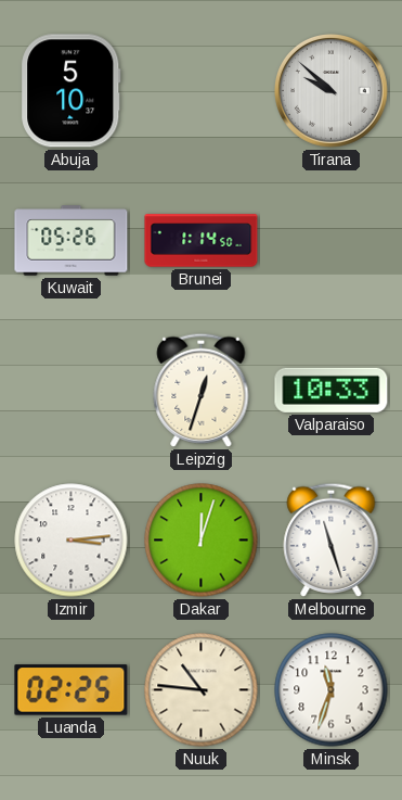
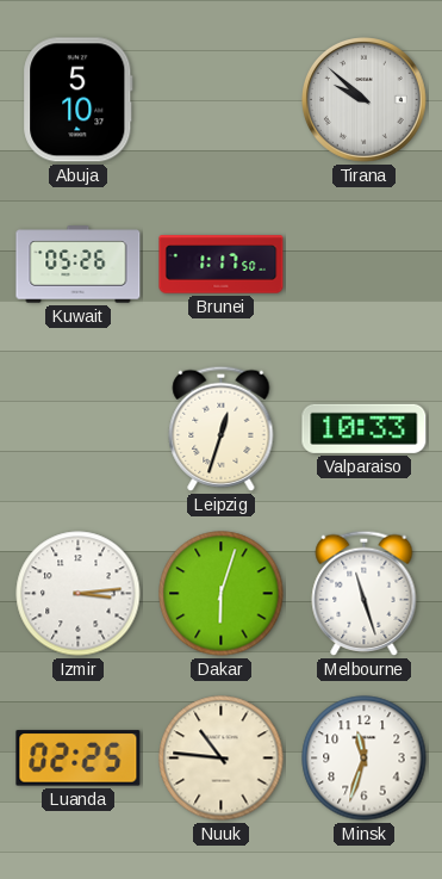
Brunei: 1:14 -> 1:17 (222, 265)
Dakar: 12:03 -> 6:03 (222, 594)
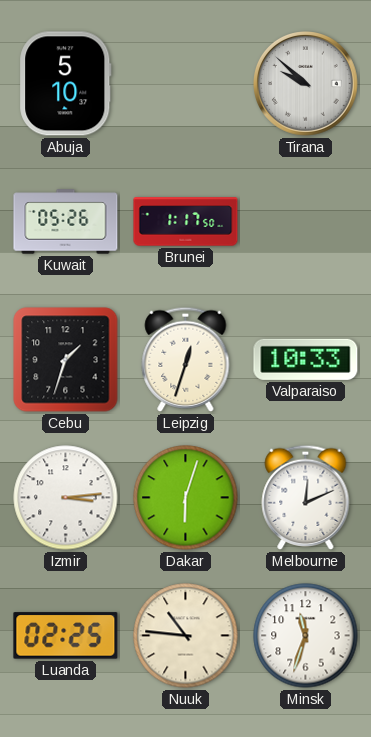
Cebu: none -> 1:33 (66, 360)
Melbourne: 11:27 -> 12:11 (306, 497)
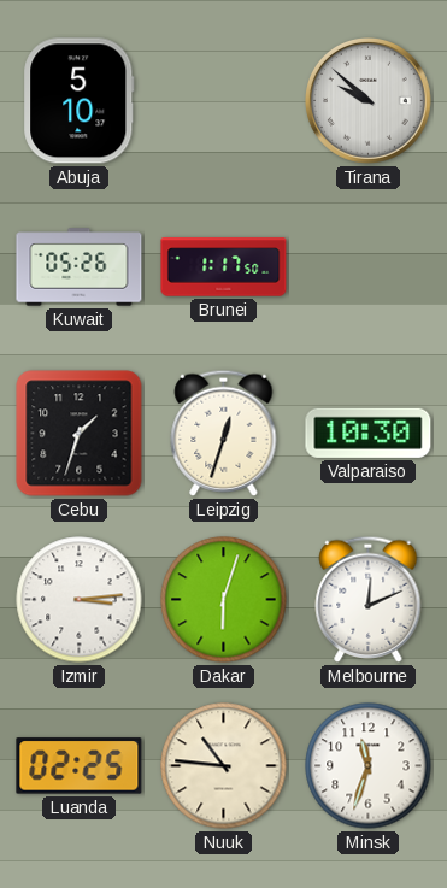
Valparaiso: 10:33 -> 10:30 (369, 433)
